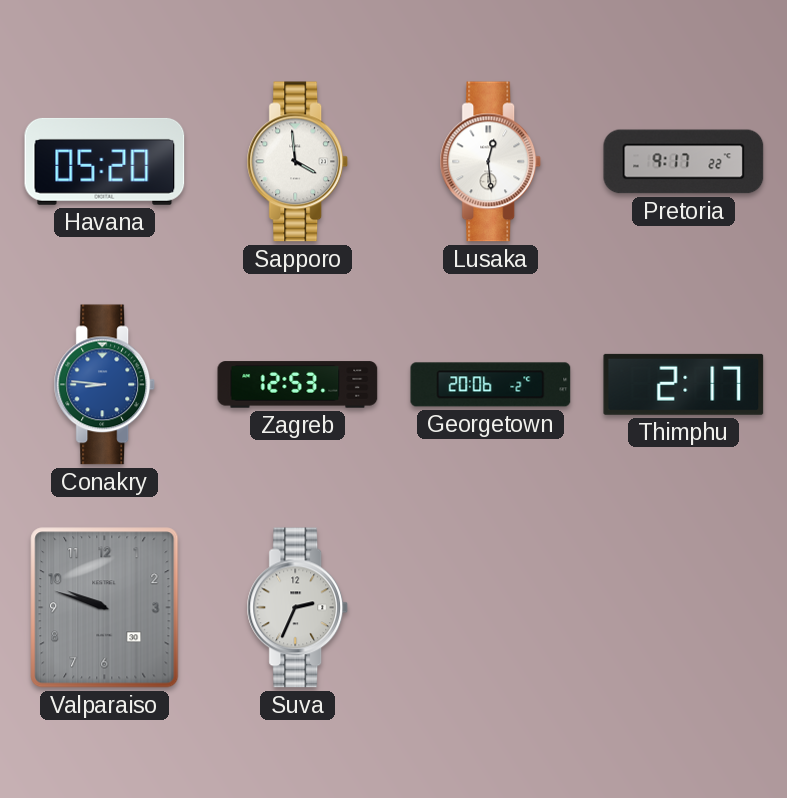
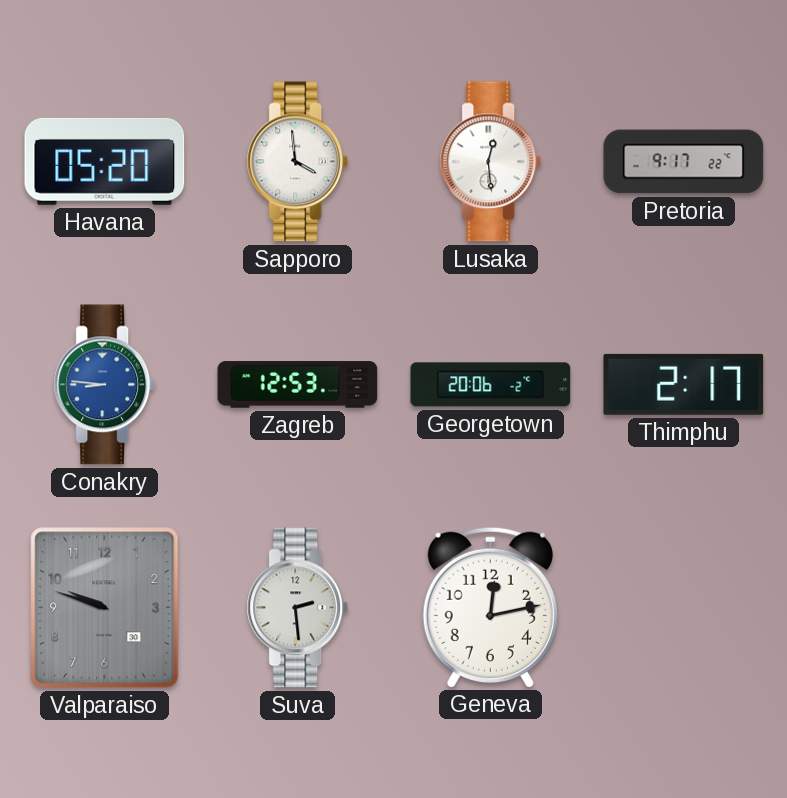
Suva: 2:34 -> 2:29 (298, 608)
Geneva: none -> 12:13 (490, 607)
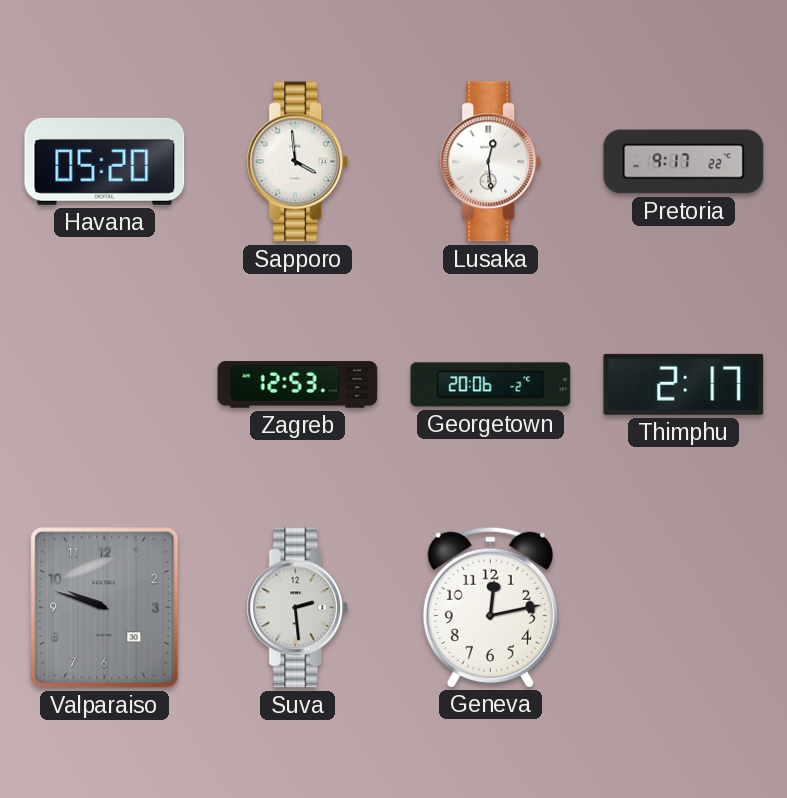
Conakry: 8:46 -> none (105, 385)
